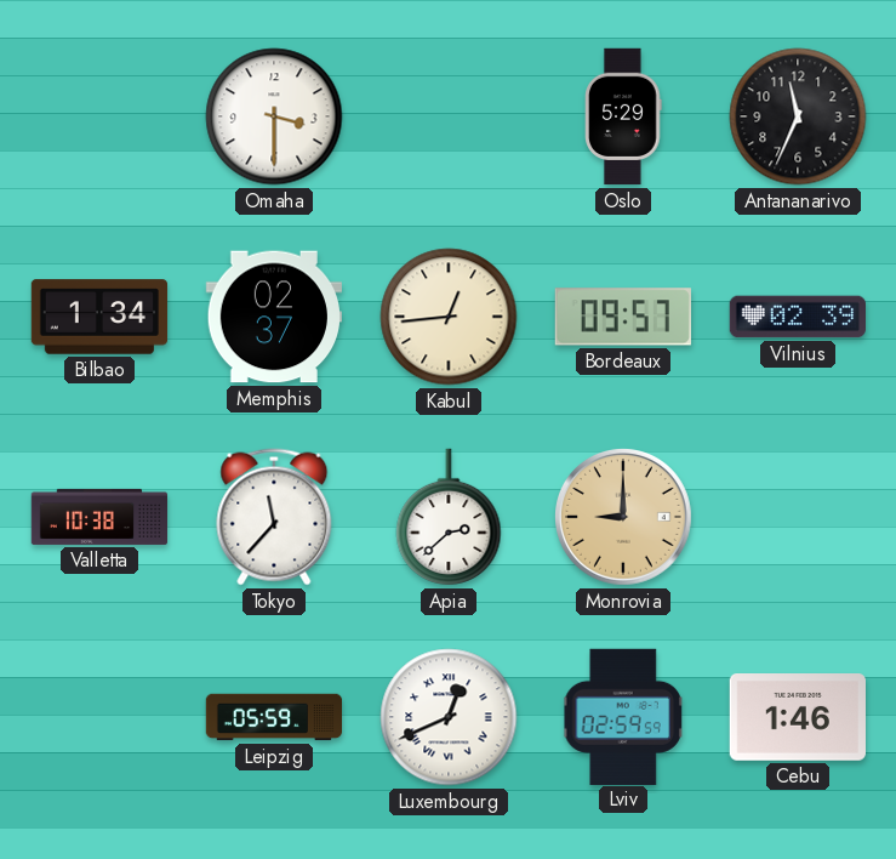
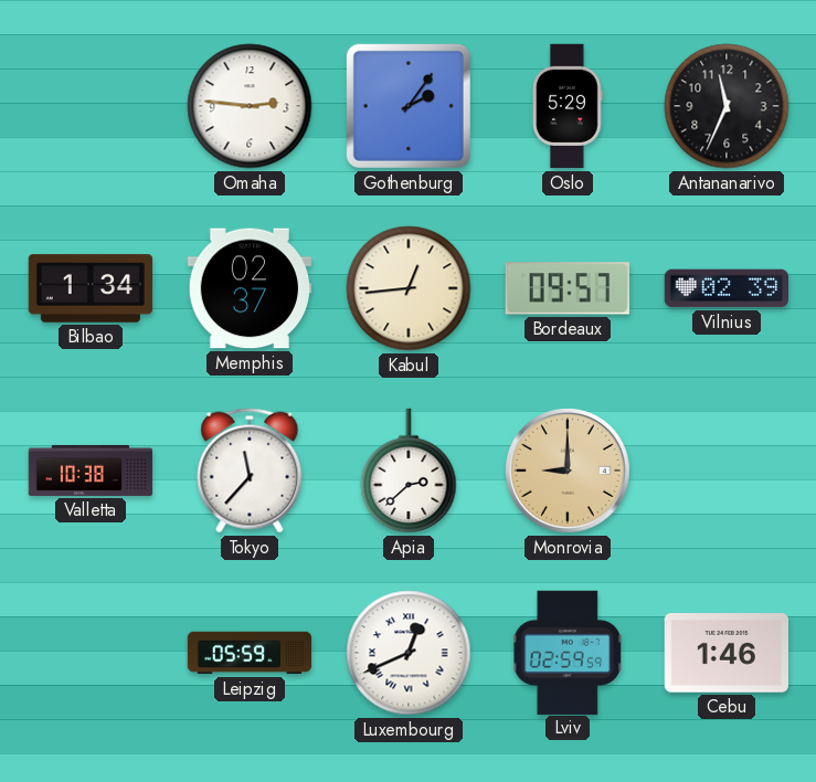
Omaha: 3:30 -> 2:46 (250, 106)
Gothenburg: none -> 2:06 (409, 106)
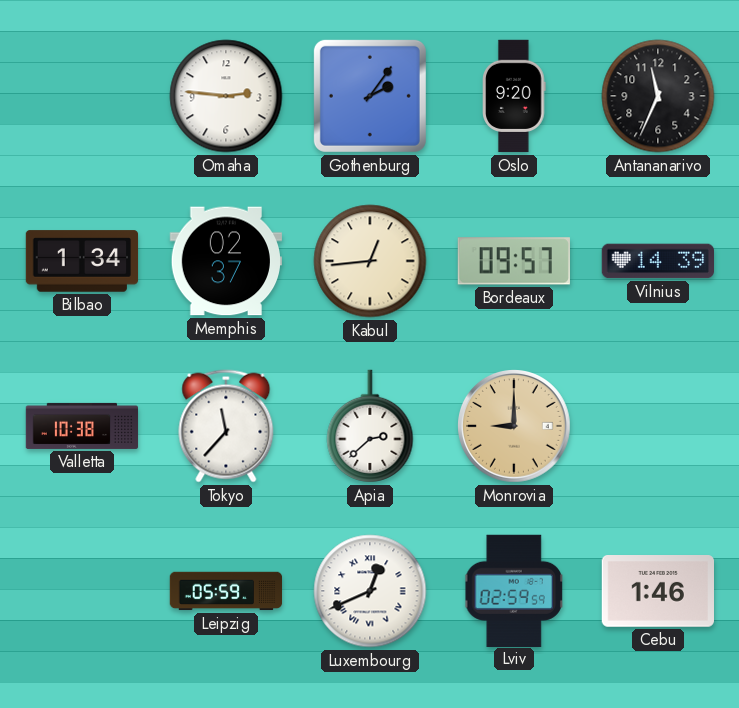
Oslo: 5:29 -> 9:20 (514, 96)
Vilnius: 02:39 -> 14:39 (657, 261)
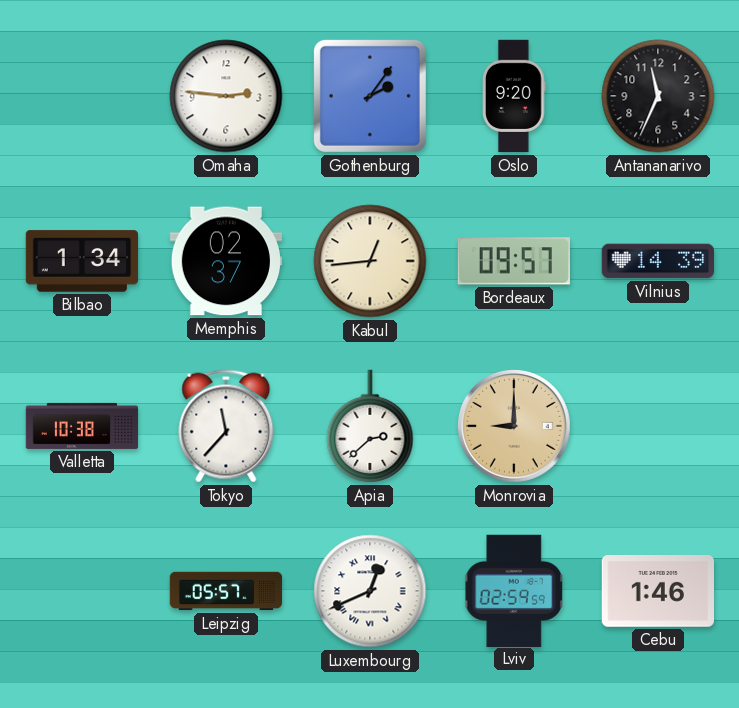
Leipzig: 05:59 -> 05:57 (226, 591)
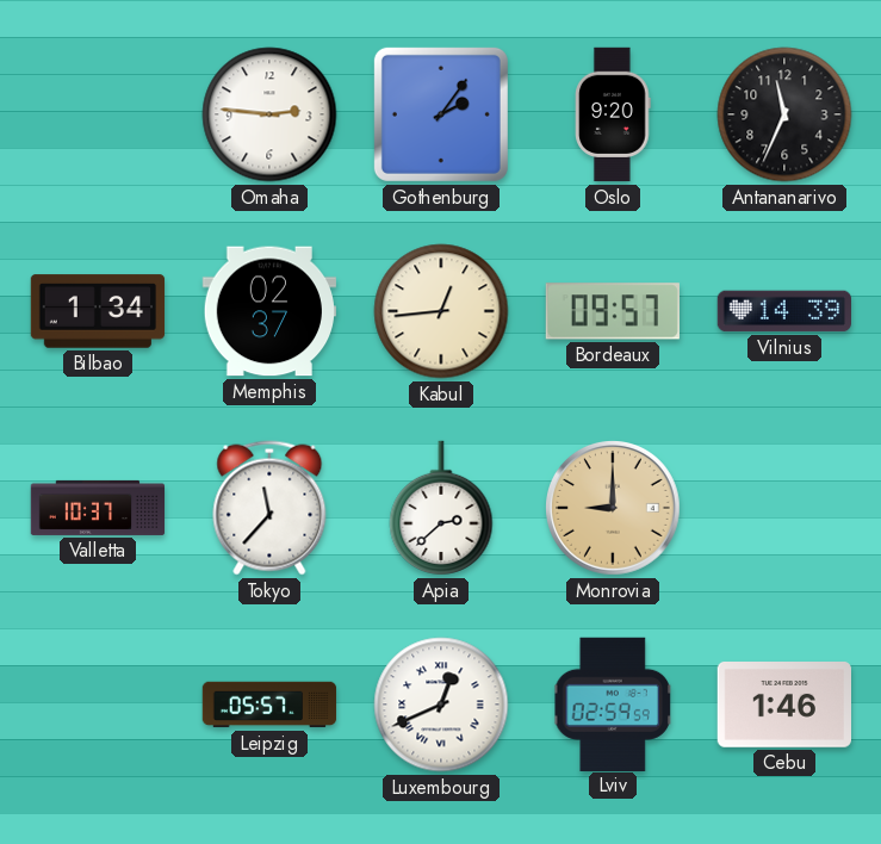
Valletta: 10:38 -> 10:37 (98, 508)
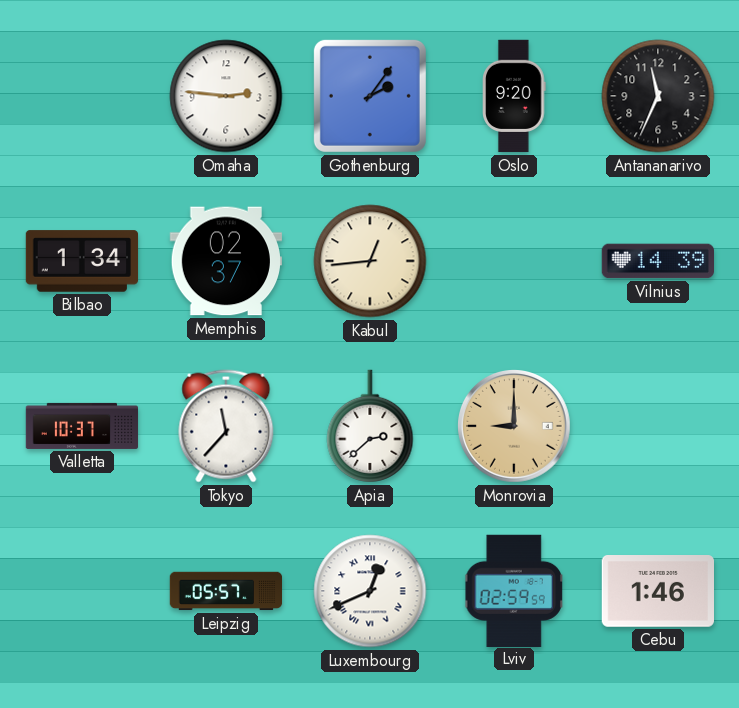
Bordeaux: 09:57 -> none (613, 311)
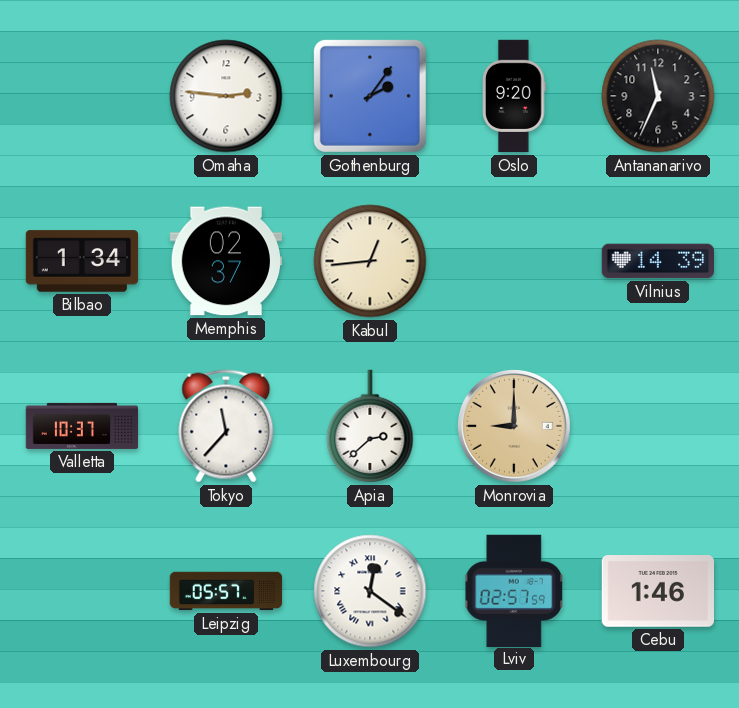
Luxembourg: 12:41 -> 12:21 (370, 591)
Lviv: 02:59 -> 02:57 (514, 590)
